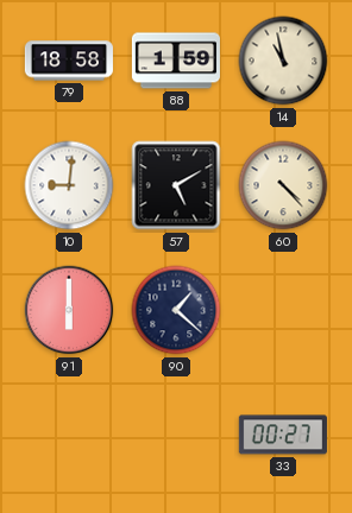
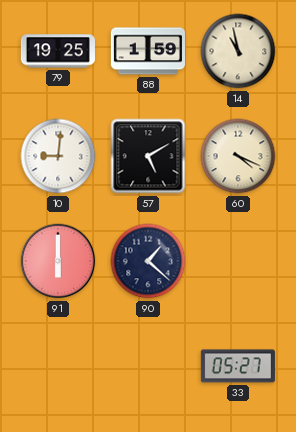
79: 18:58 -> 19:25 (58, 51)
60: 4:23 -> 4:19 (238, 156)
33: 00:27 -> 05:27 (238, 366)
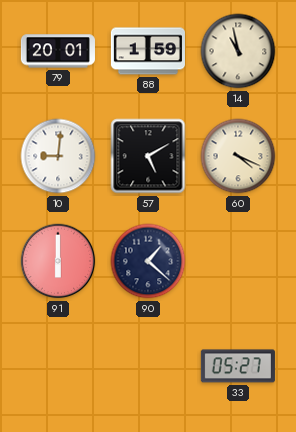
79: 19:25 -> 20:01 (58, 51)
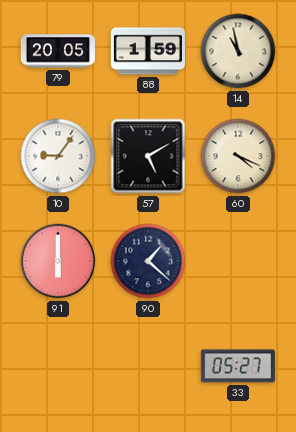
79: 20:01 -> 20:05 (58, 51)
10: 9:01 -> 9:06 (58, 156)
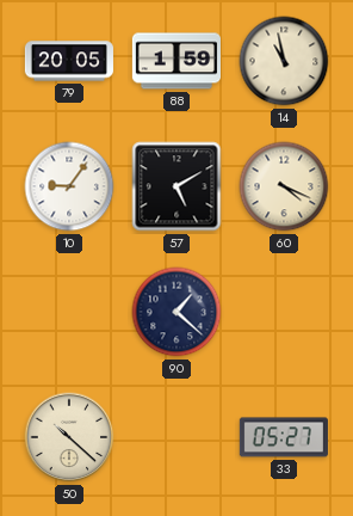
91: 6:00 -> none (58, 261)
50: none -> 10:22 (69, 437)
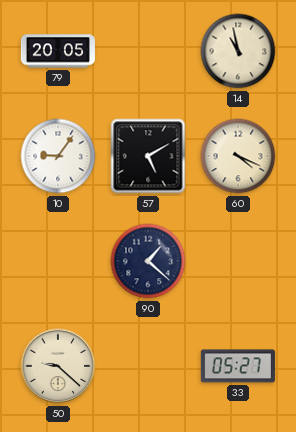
88: 1:59 -> none (176, 61)
50: 10:22 -> 9:22 (58, 366)
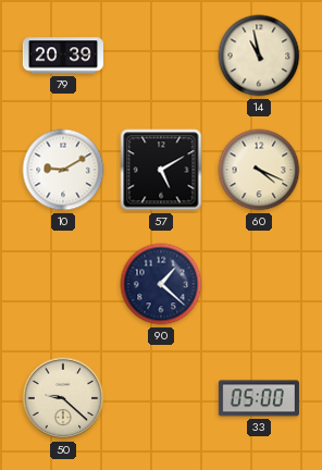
79: 20:05 -> 20:39 (63, 55)
10: 9:06 -> 9:10 (63, 170)
33: 05:27 -> 05:00 (259, 398)
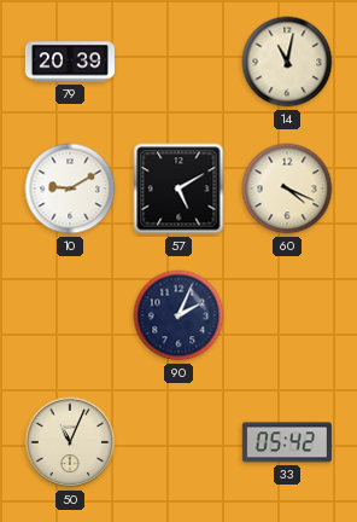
14: 10:58 -> 11:02 (287, 62)
90: 1:22 -> 2:04 (178, 315)
50: 9:22 -> 11:04 (70, 442)
33: 05:00 -> 05:42 (287, 442)
